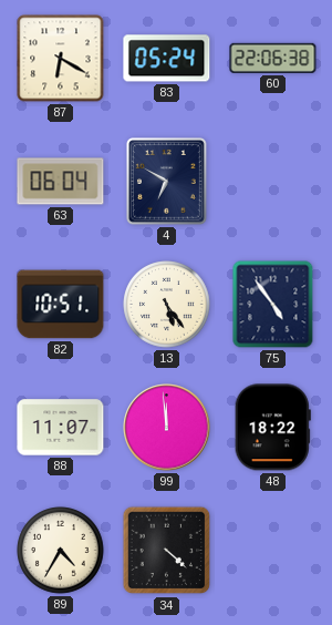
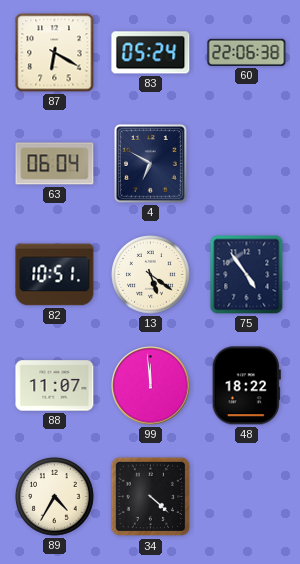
13: 5:24 -> 5:21 (151, 275)
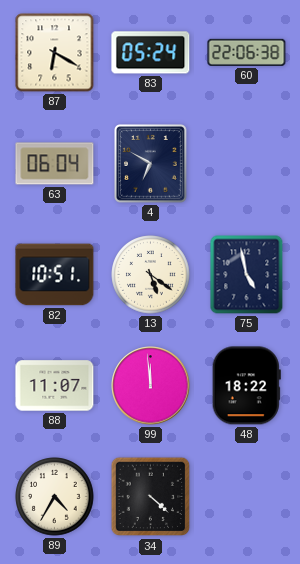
75: 4:54 -> 4:58 (247, 275)
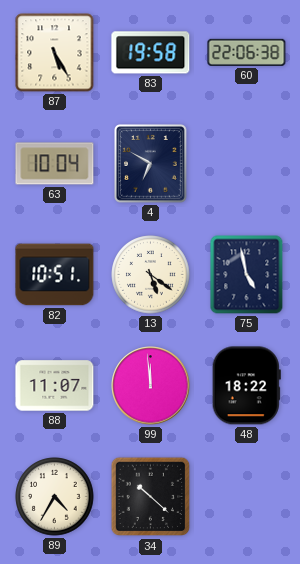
87: 6:20 -> 5:25 (55, 53)
83: 05:24 -> 19:58 (151, 53)
63: 06:04 -> 10:04 (55, 164)
34: 4:22 -> 10:22 (151, 497)
